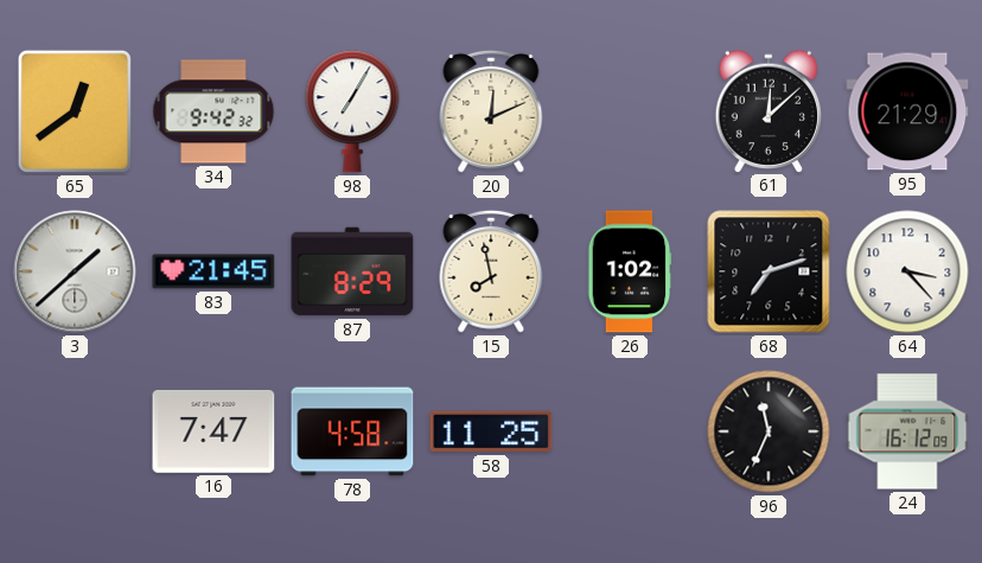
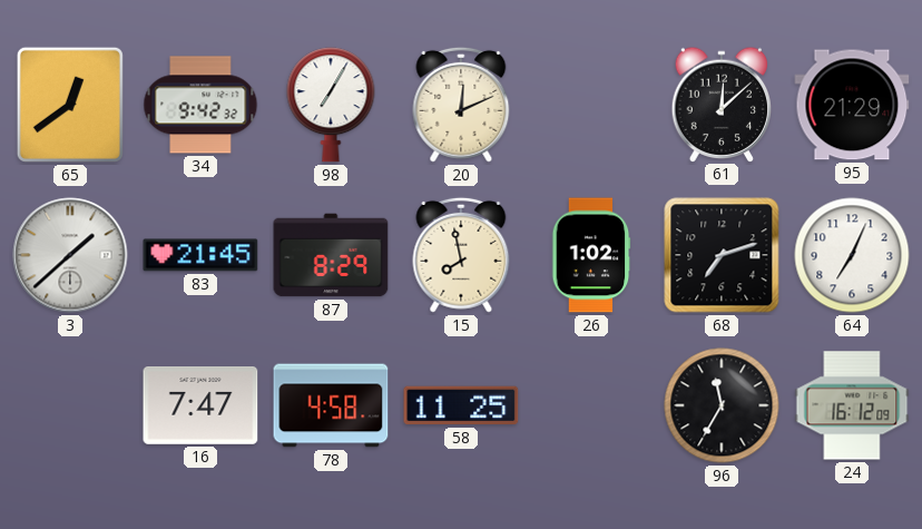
64: 3:23 -> 7:04 (852, 255)
96: 11:34 -> 11:35 (722, 405)
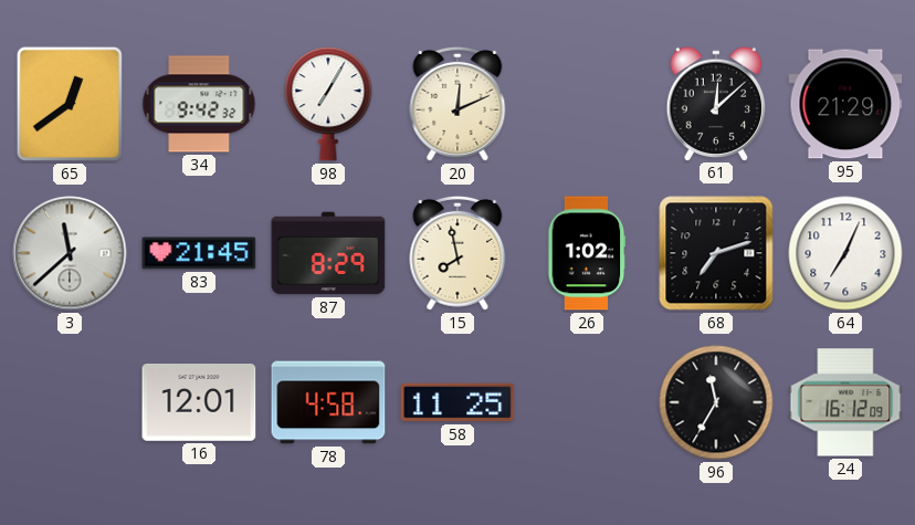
3: 1:38 -> 11:38 (70, 253)
16: 7:47 -> 12:01 (199, 403)
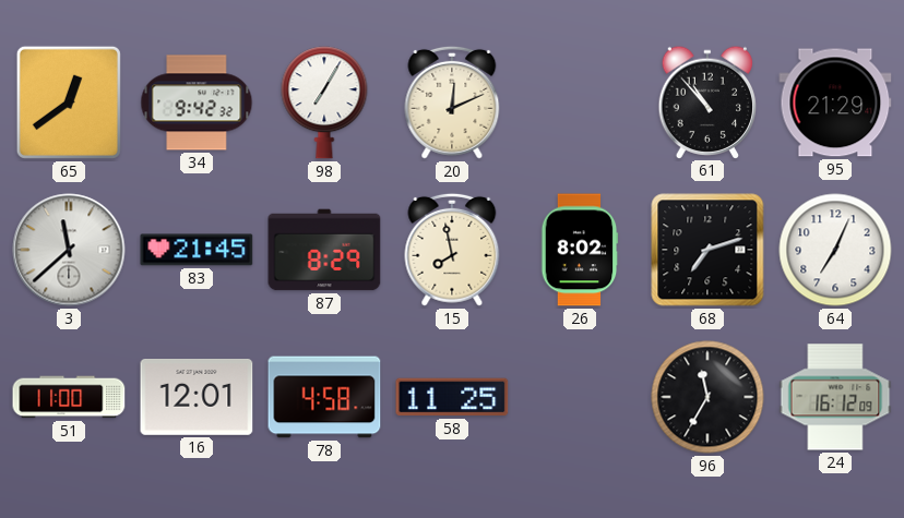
61: 12:08 -> 10:53 (707, 101)
26: 1:02 -> 8:02 (580, 250)
51: none -> 11:00 (69, 397)
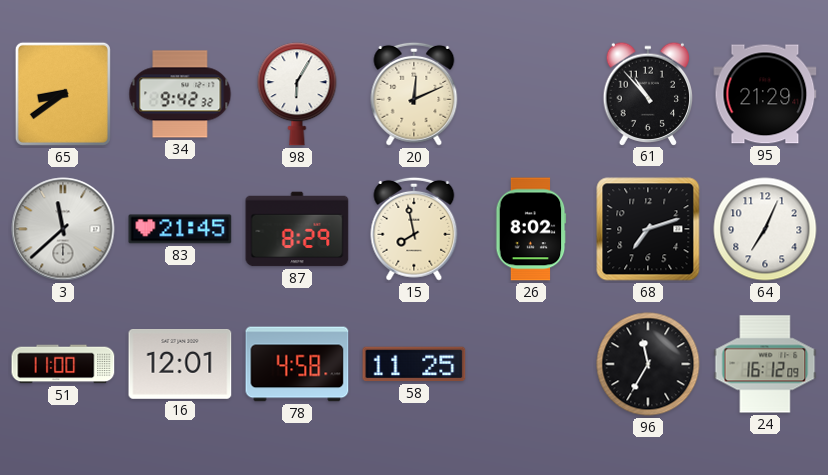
65: 12:39 -> 8:39 (63, 94)
98: 7:05 -> 6:05 (297, 94)
